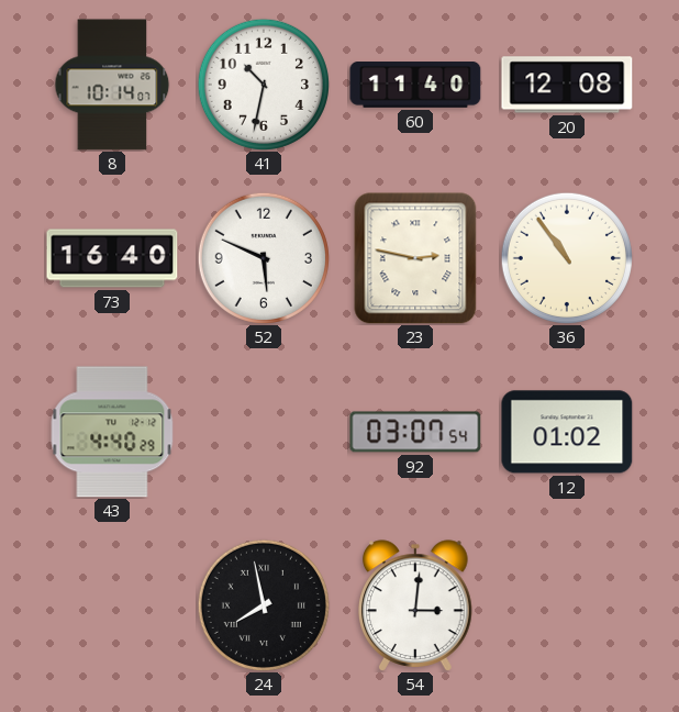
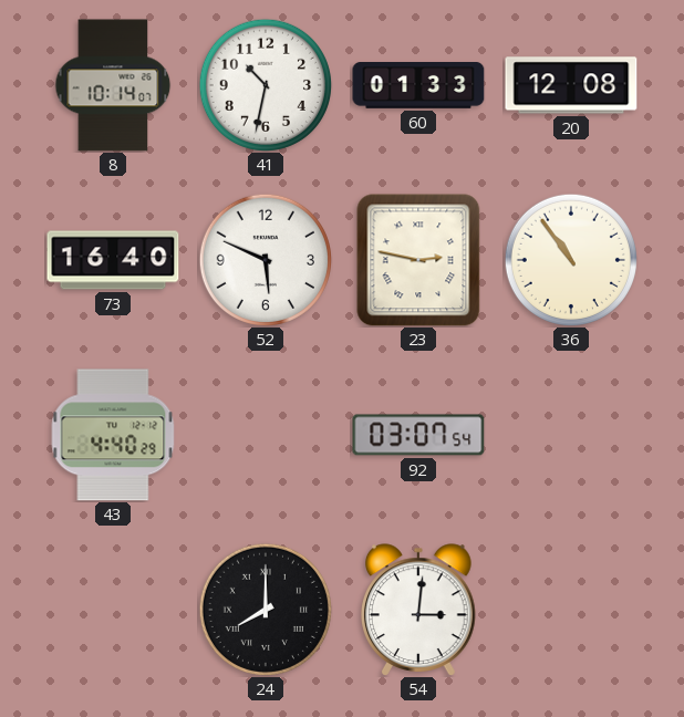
60: 11:40 -> 01:33 (418, 86)
12: 01:02 -> none (567, 432)
24: 7:58 -> 8:00 (266, 610)
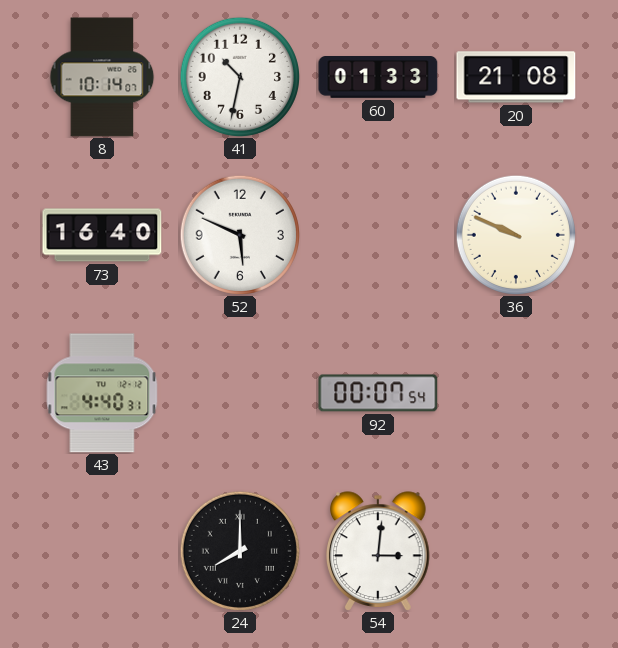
20: 12:08 -> 21:08 (516, 77)
23: 2:47 -> none (418, 260)
36: 10:54 -> 9:49 (516, 235)
43: 4:40:29 -> 4:40:31 (102, 393)
92: 03:07 -> 00:07 (378, 393)
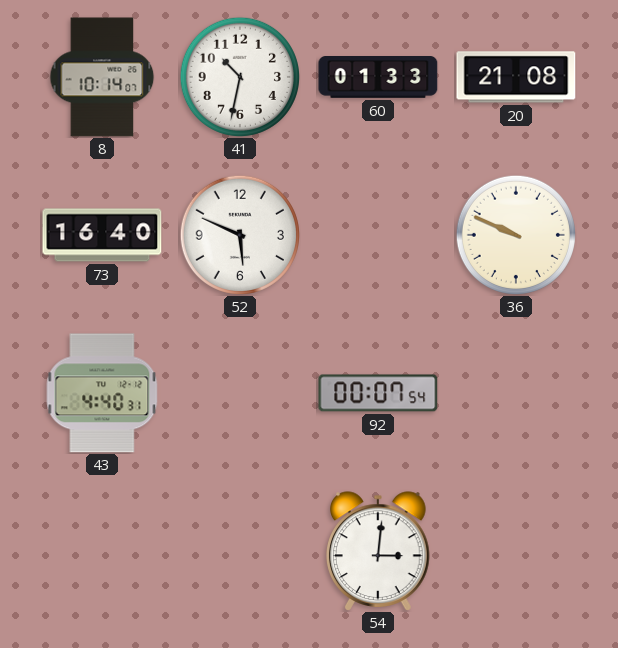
24: 8:00 -> none (240, 551)
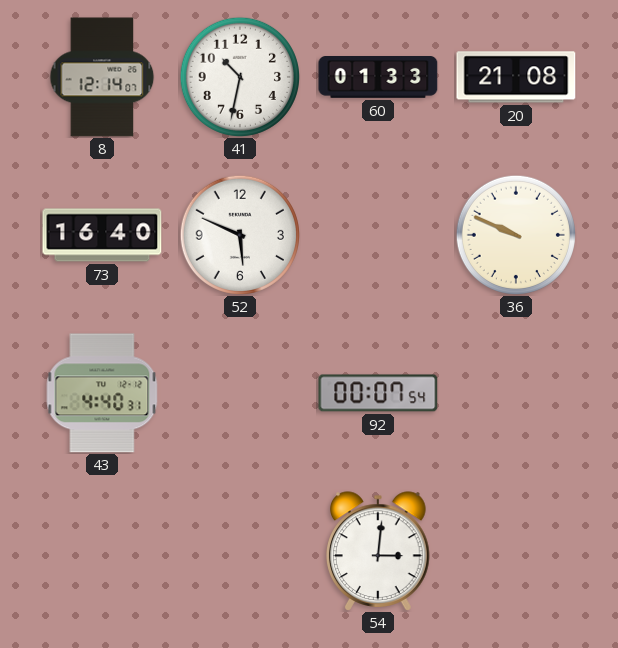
8: 10:14 -> 12:14 (102, 77)
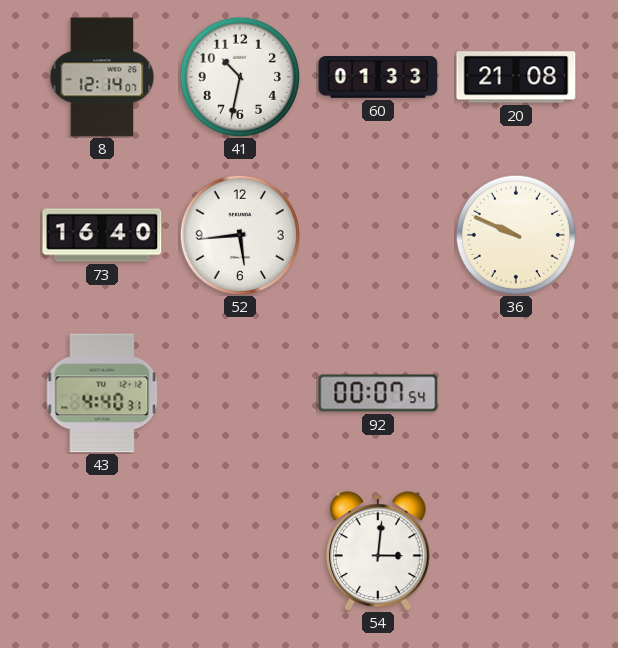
52: 5:49 -> 5:44 (240, 235)
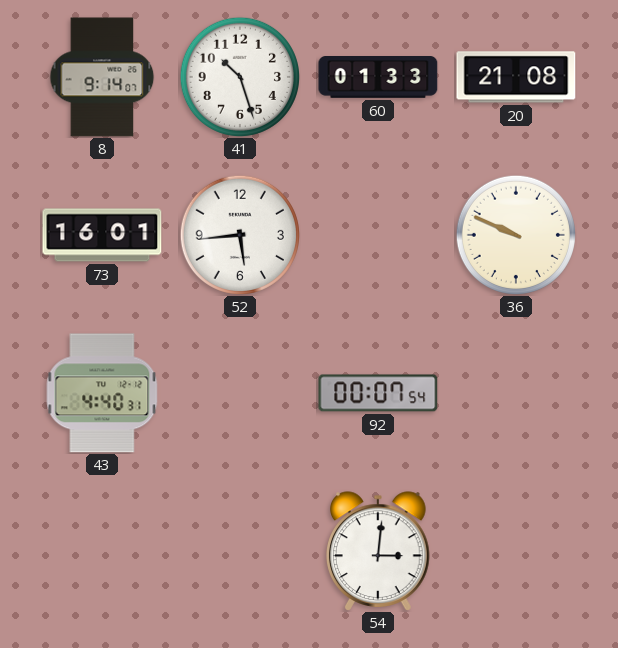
8: 12:14 -> 9:14 (102, 77)
41: 10:32 -> 10:27 (240, 77)
73: 16:40 -> 16:01 (102, 235)
